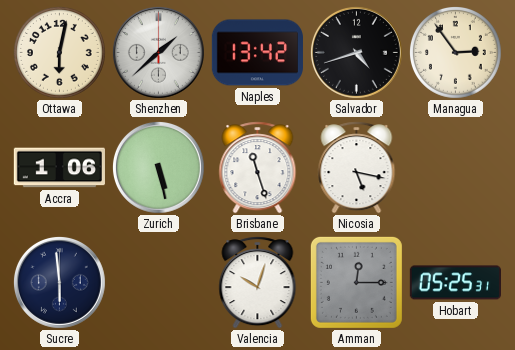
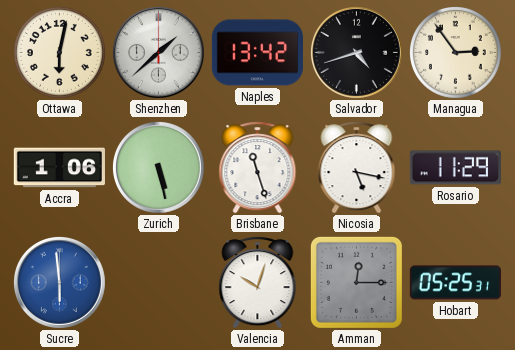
Rosario: none -> 11:29 (455, 168)
Sucre dial: navy -> blue (59, 282)
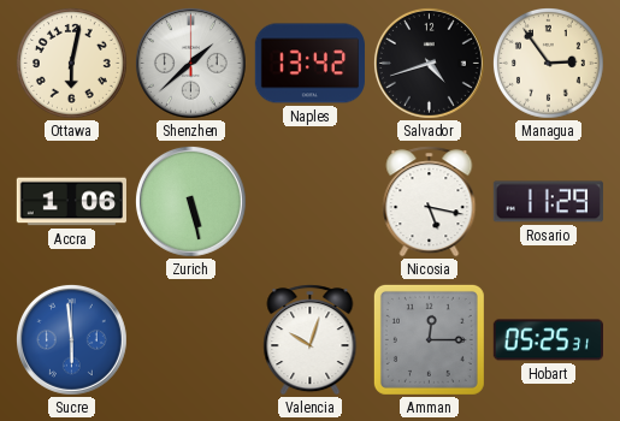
Brisbane: 11:27 -> none (258, 168)
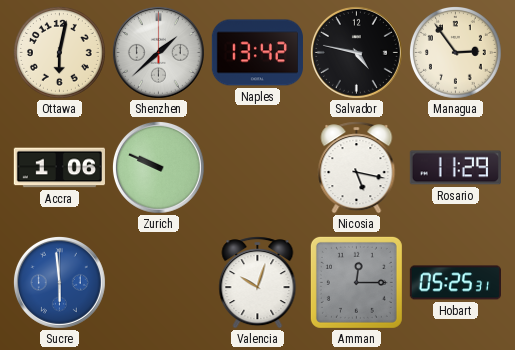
Salvador: 4:42 -> 4:47 (356, 52)
Zurich: 5:28 -> 9:49 (158, 167)
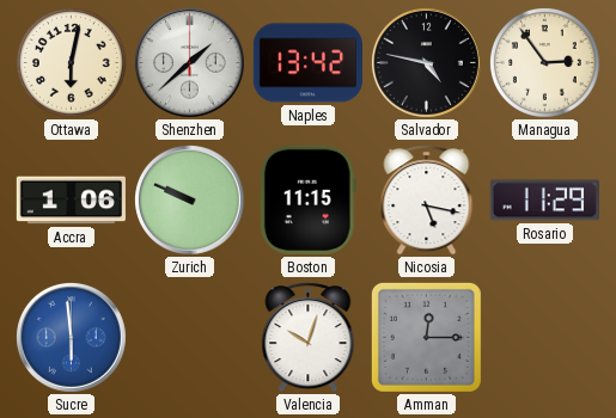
Boston: none -> 11:15 (307, 199)
Hobart: 05:25 -> none (455, 283)
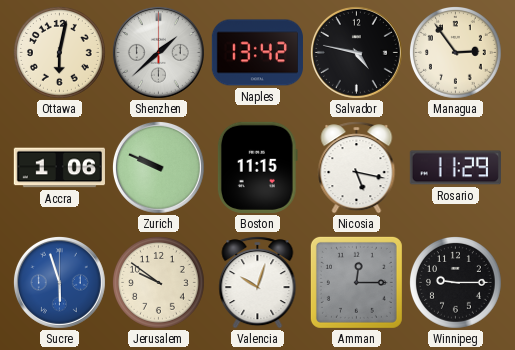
Sucre: 5:59 -> 5:57 (59, 282)
Jerusalem: none -> 9:51 (159, 283)
Winnipeg: none -> 9:15 (456, 283)
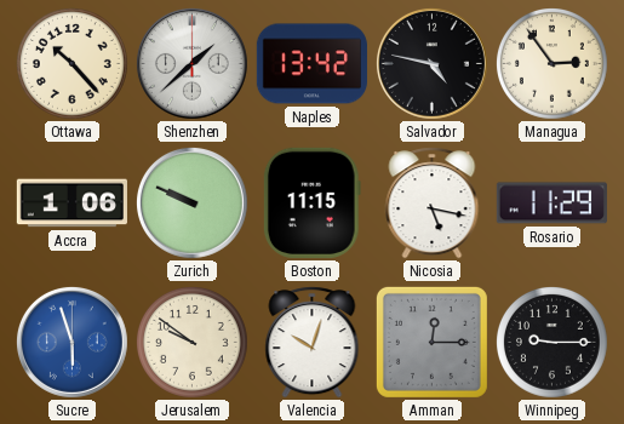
Ottawa: 6:02 -> 10:23 (73, 64)
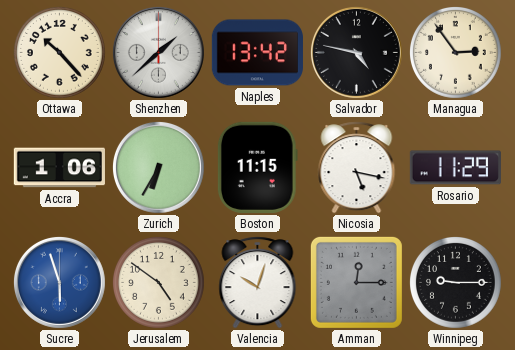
Zurich: 9:49 -> 6:35 (158, 167)
Jerusalem: 9:51 -> 4:51 (159, 283)
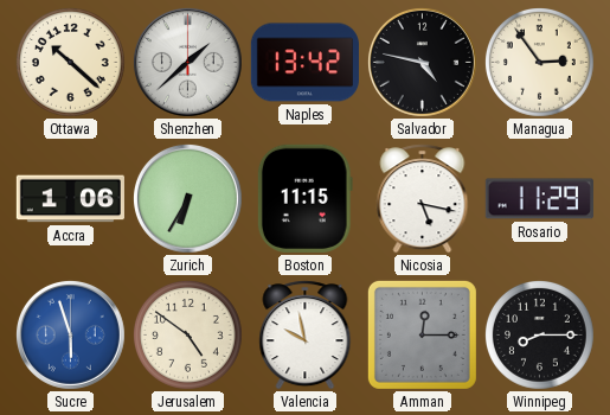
Ottawa: 10:23 -> 10:22 (71, 63)
Valencia: 10:03 -> 9:58 (306, 336)
Winnipeg: 9:15 -> 8:15 (540, 336)
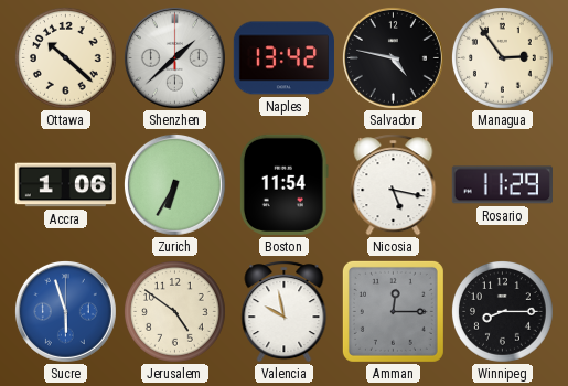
Boston: 11:15 -> 11:54 (283, 184)
